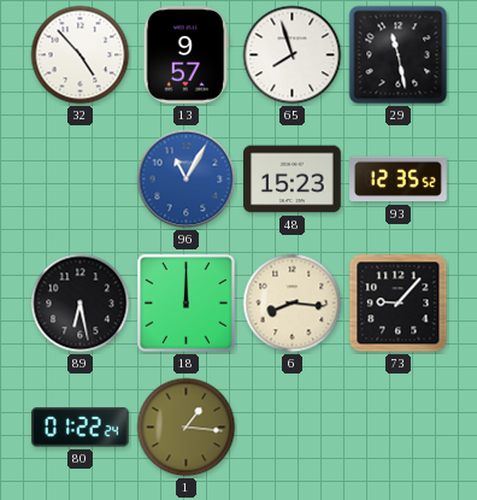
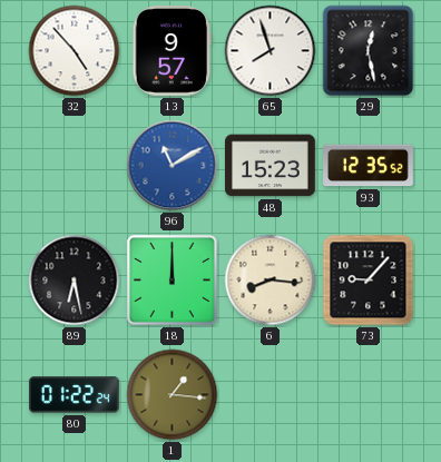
29: 11:28 -> 12:28 (369, 51)
96: 11:05 -> 11:10 (173, 166)
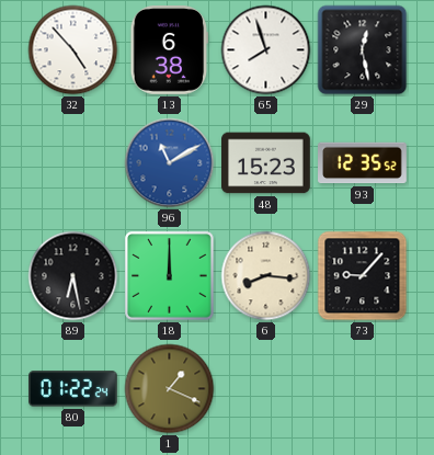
13: 9:57 -> 6:38 (170, 50)
1: 1:16 -> 1:19 (170, 389)
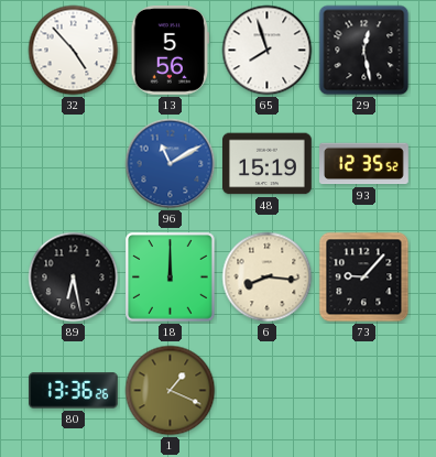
13: 6:38 -> 5:56 (171, 51)
48: 15:23 -> 15:19 (268, 164)
80: 01:22 -> 13:36 (74, 391)
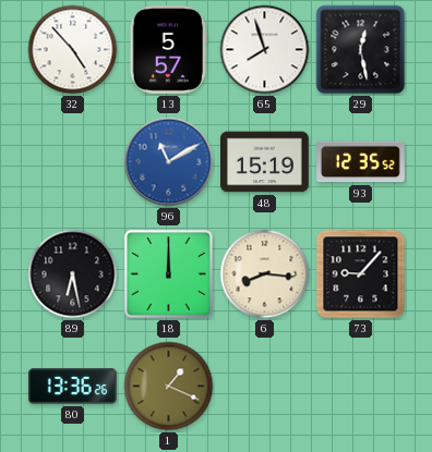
13: 5:56 -> 5:57 (169, 50)
